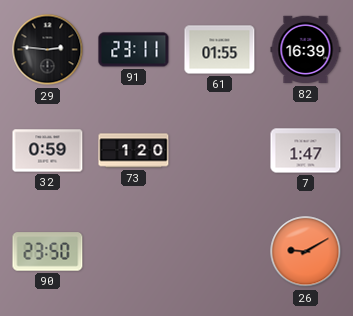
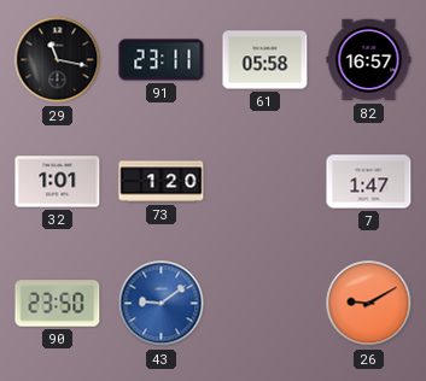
29: 2:46 -> 11:17 (58, 60)
61: 01:55 -> 05:58 (265, 60)
82: 16:39 -> 16:57 (369, 60)
32: 0:59 -> 1:01 (58, 182)
43: none -> 9:09 (162, 304)
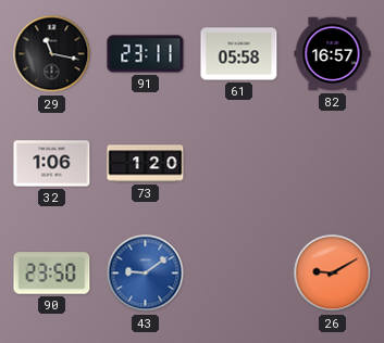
32: 1:01 -> 1:06 (52, 164)
7: 1:47 -> none (369, 182)
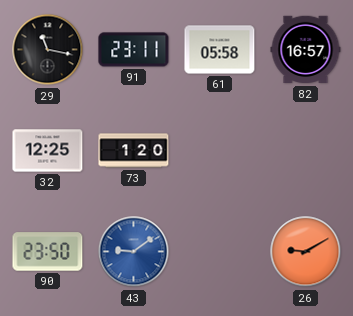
32: 1:06 -> 12:25 (48, 151)
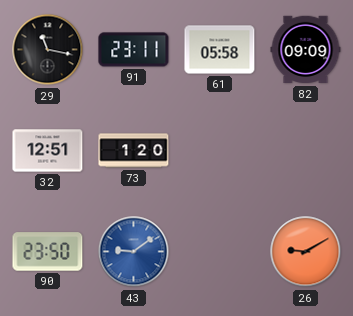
82: 16:57 -> 09:09 (306, 50)
32: 12:25 -> 12:51 (48, 151)
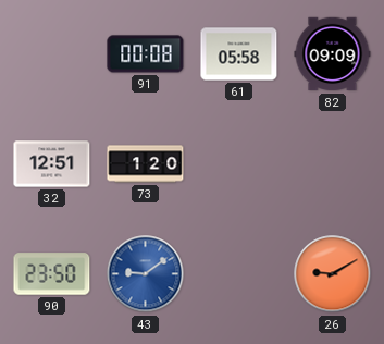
29: 11:17 -> none (48, 50)
91: 23:11 -> 00:08 (146, 54)
